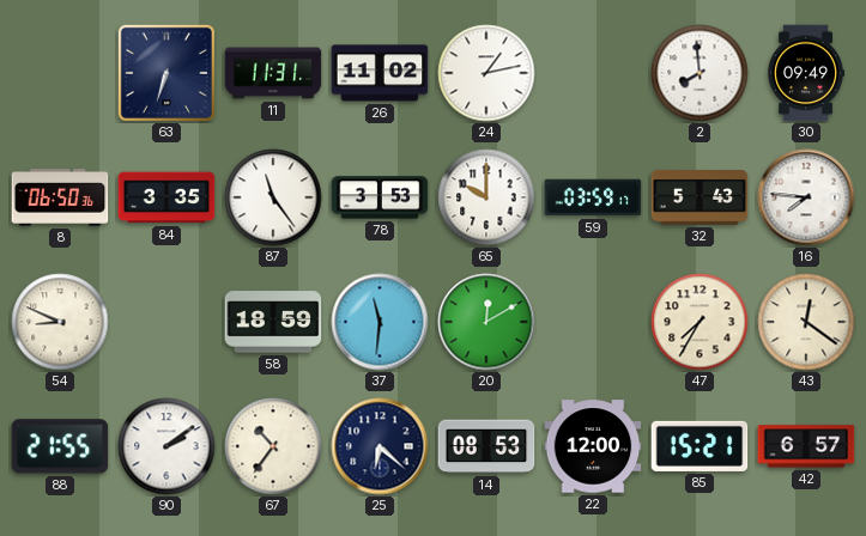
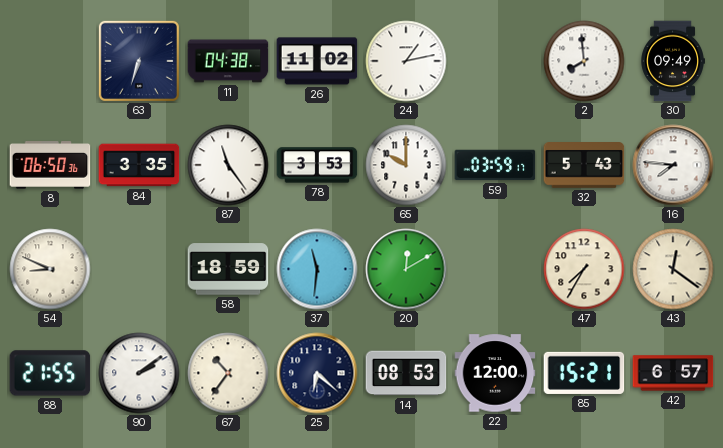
11: 11:31 -> 04:38 (228, 61)
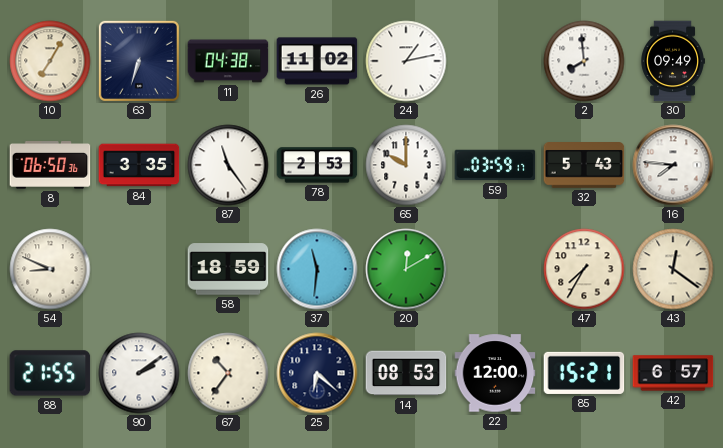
10: none -> 7:05 (50, 61)
78: 3:53 -> 2:53 (317, 165)
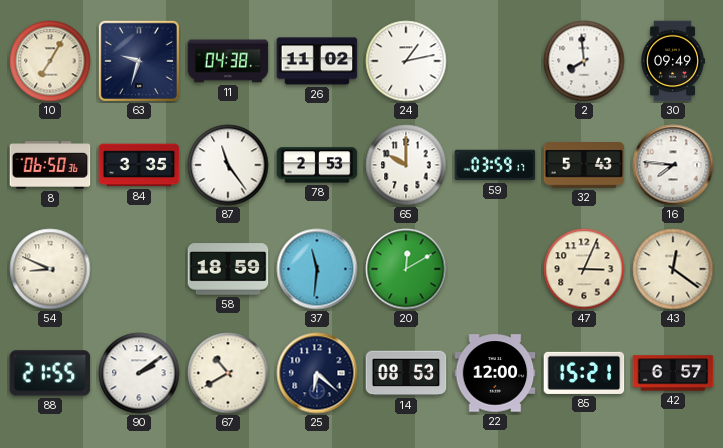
63: 6:33 -> 9:33 (139, 61)
47: 7:35 -> 3:04 (584, 269)
67: 10:36 -> 10:40 (228, 373)
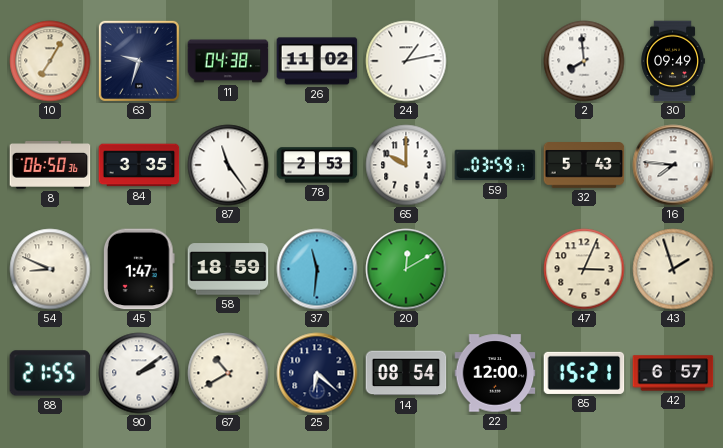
45: none -> 1:47 (139, 269)
43: 12:21 -> 1:57 (673, 269)
14: 08:53 -> 08:54 (406, 373)
